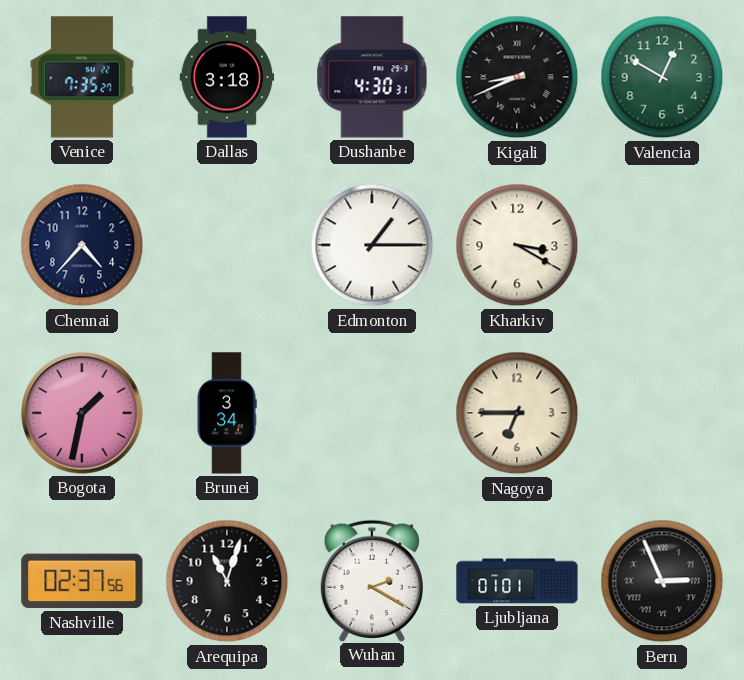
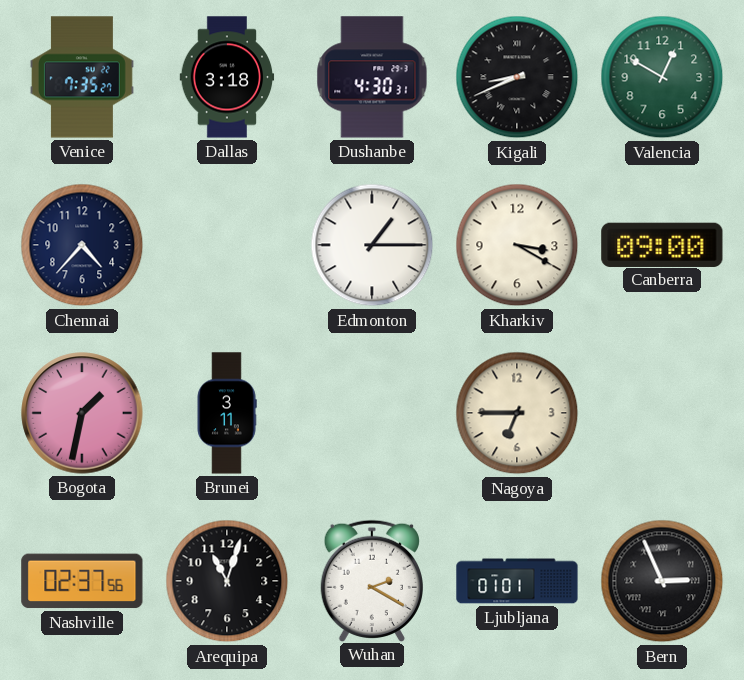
Canberra: none -> 09:00 (662, 244)
Brunei: 3:34 -> 3:11 (227, 413)
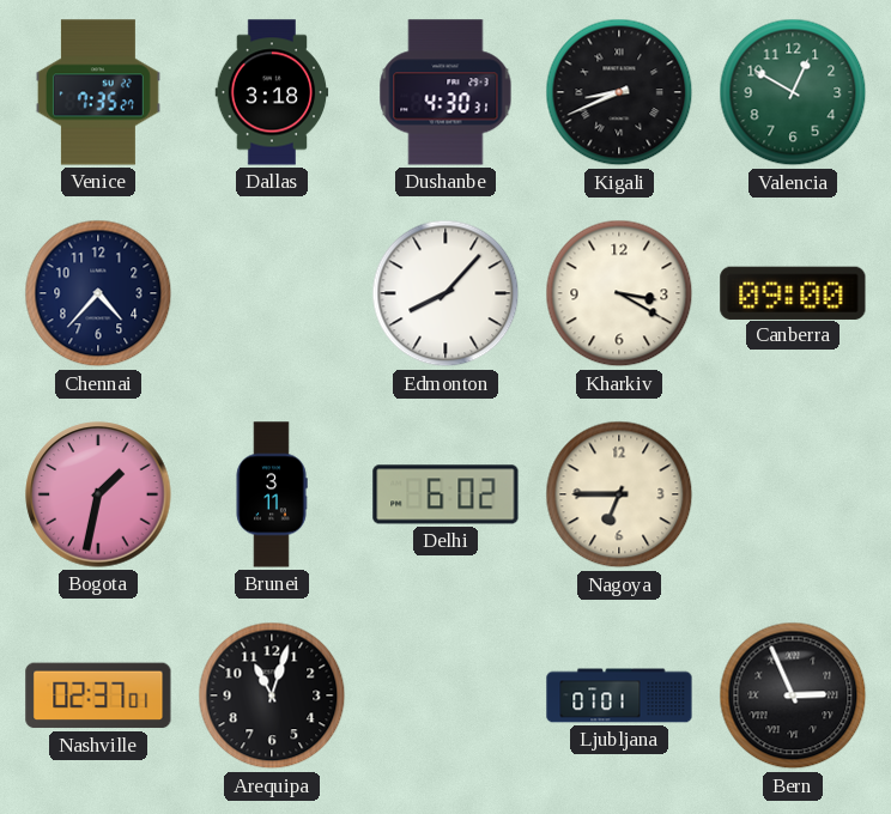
Edmonton: 1:15 -> 8:07 (445, 293)
Delhi: none -> 6:02 (445, 494)
Nashville: 02:37:56 -> 02:37:01 (98, 695)
Wuhan: 2:20 -> none (371, 580)
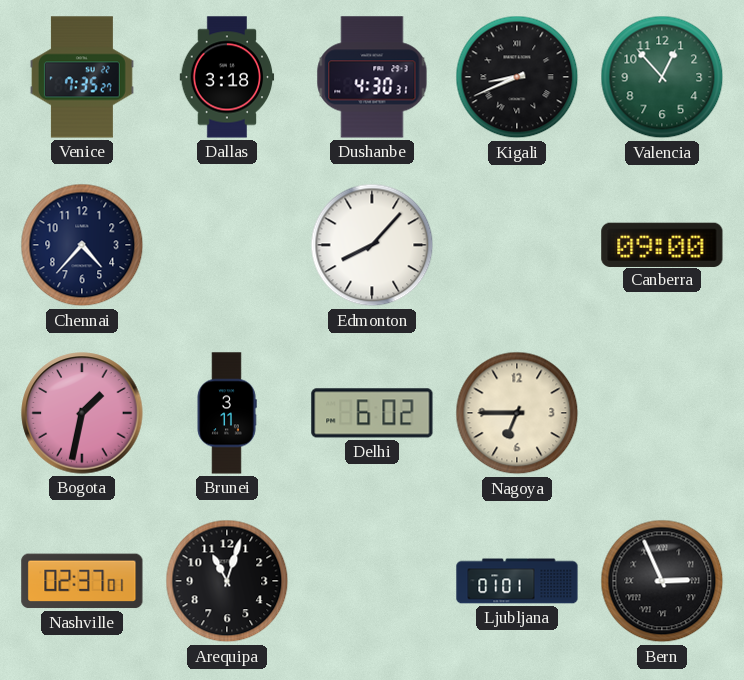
Valencia: 12:50 -> 12:53 (662, 77)
Kharkiv: 3:20 -> none (619, 293)
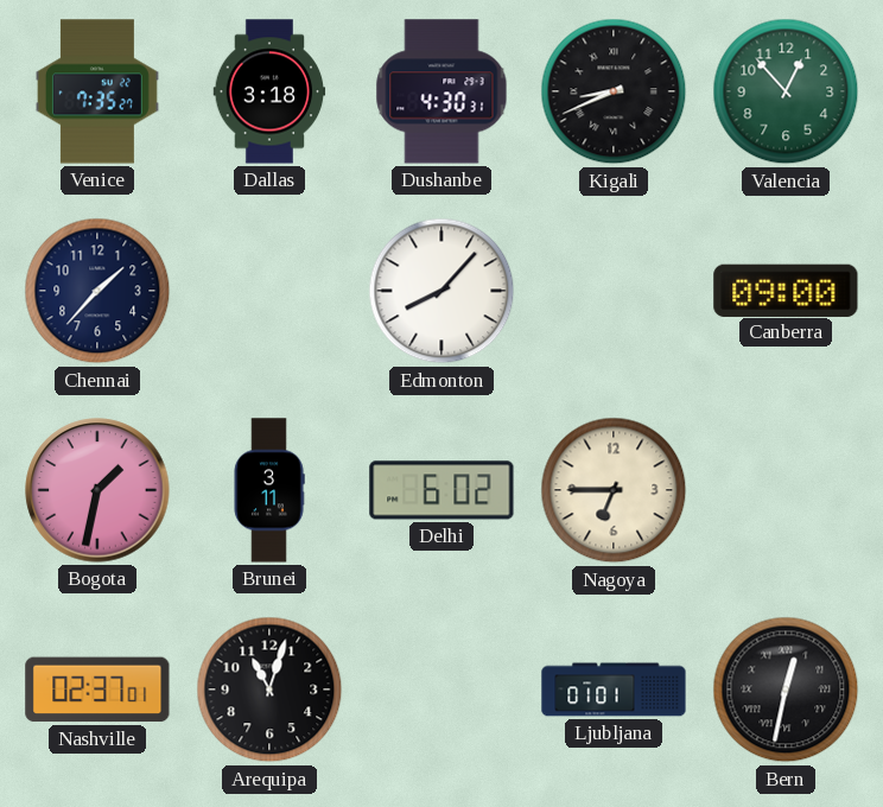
Chennai: 4:37 -> 1:37 (97, 291)
Bern: 2:56 -> 12:32 (786, 690)
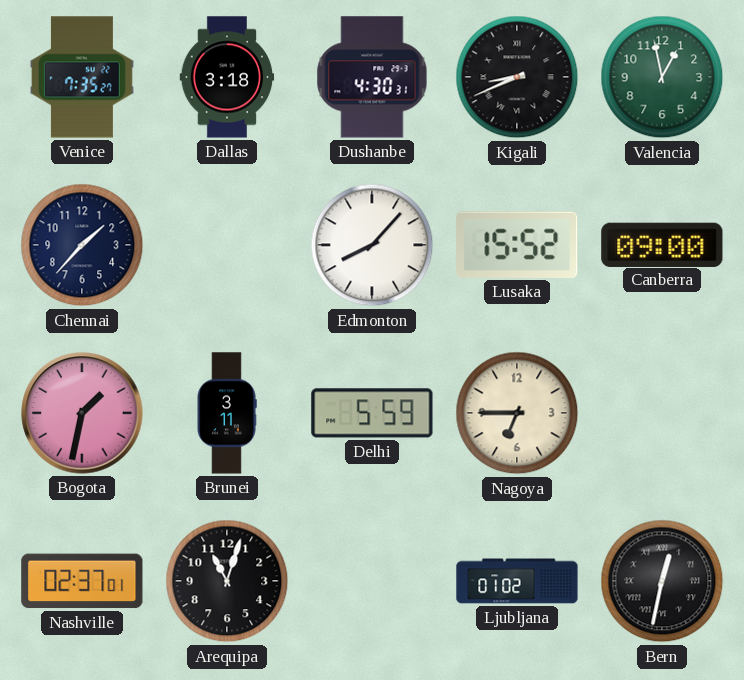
Valencia: 12:53 -> 12:58 (662, 77)
Lusaka: none -> 15:52 (517, 245)
Delhi: 6:02 -> 5:59 (372, 413)
Ljubljana: 01:01 -> 01:02 (517, 581)
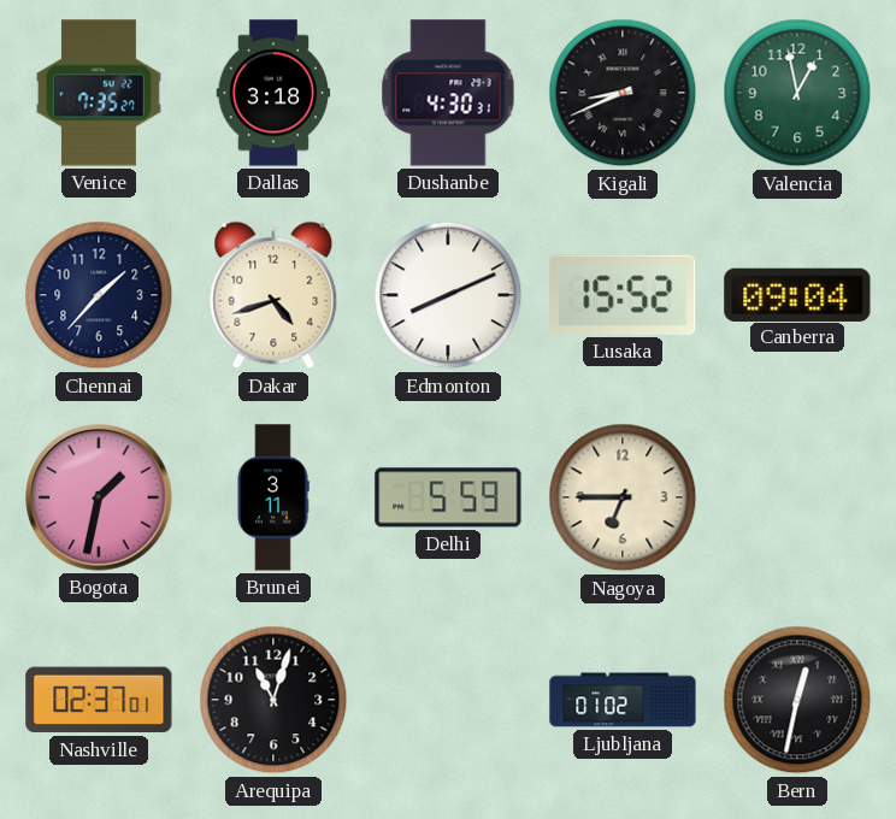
Dakar: none -> 4:42 (273, 295)
Edmonton: 8:07 -> 8:11 (448, 295)
Canberra: 09:00 -> 09:04 (797, 294)
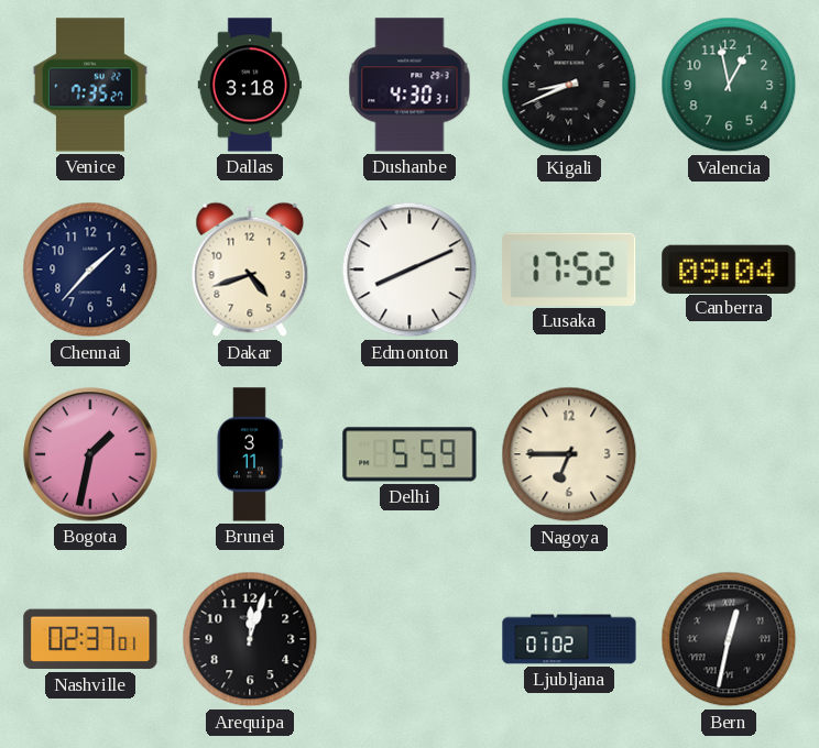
Lusaka: 15:52 -> 17:52 (569, 269)
Arequipa: 11:03 -> 12:03 (250, 639)
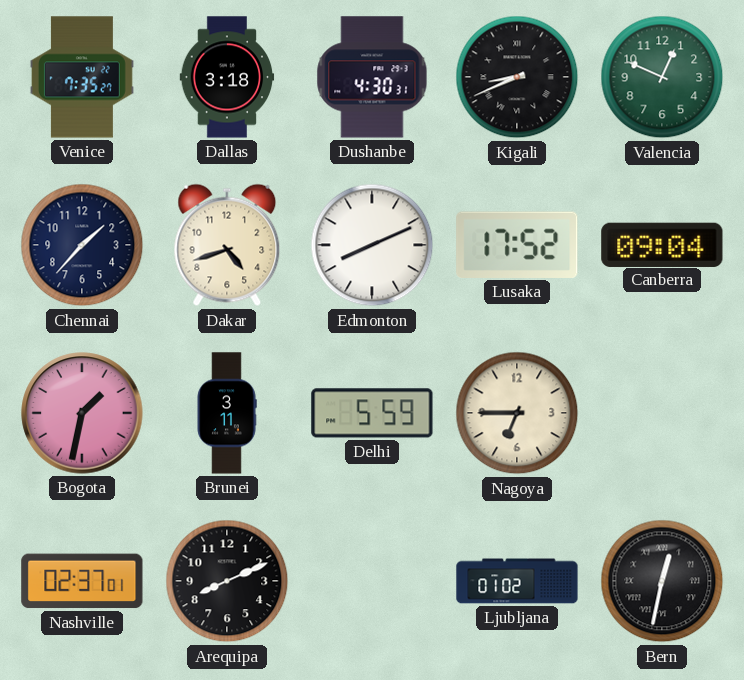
Valencia: 12:58 -> 12:49 (662, 77)
Arequipa: 12:03 -> 8:11 (227, 581)
